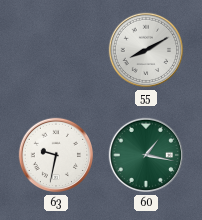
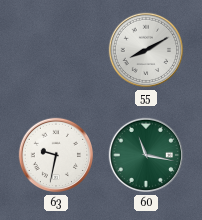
60: 1:17 -> 11:17 (146, 155)
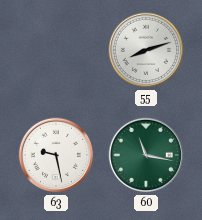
55: 8:10 -> 8:12 (146, 50)
63: 9:32 -> 9:28 (56, 155)
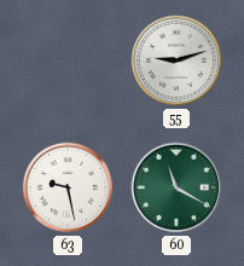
55: 8:12 -> 9:12 (176, 60)
60: 11:17 -> 11:20 (176, 187)
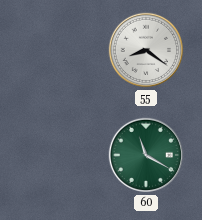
55: 9:12 -> 8:21 (146, 50)
63: 9:28 -> none (68, 187)
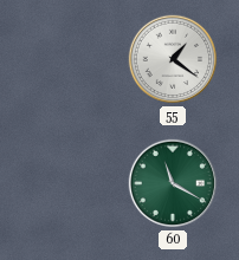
55: 8:21 -> 1:21 (173, 59)
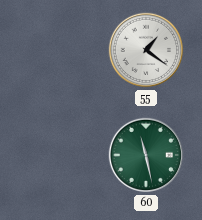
60: 11:20 -> 11:28 (146, 155)
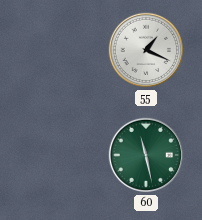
55: 1:21 -> 1:19 (146, 50)
